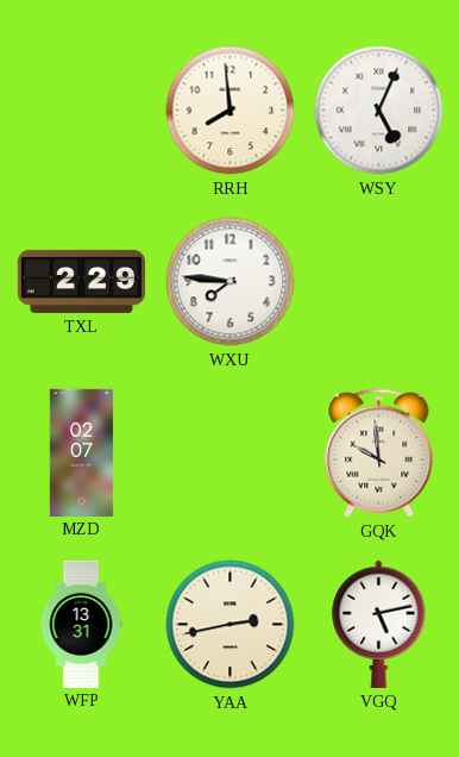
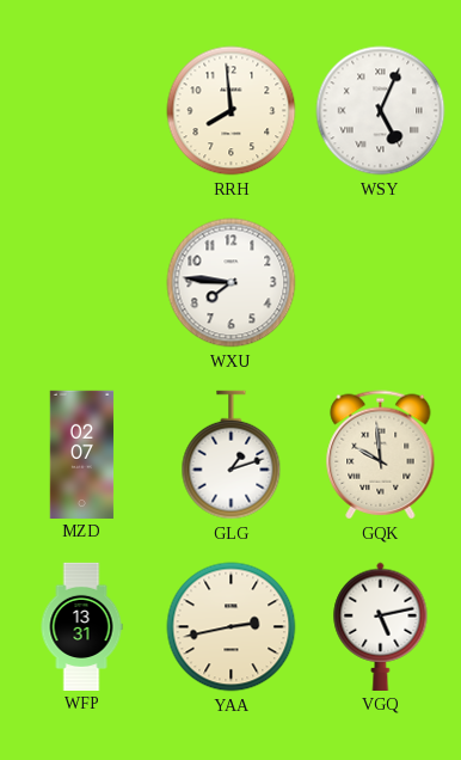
TXL: 2:29 -> none (81, 281)
GLG: none -> 1:12 (232, 455)
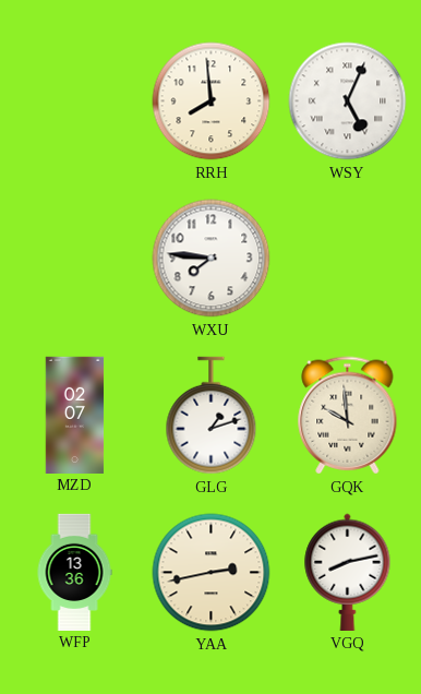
WFP: 13:31 -> 13:36 (74, 572)
VGQ: 5:13 -> 8:13 (348, 572)
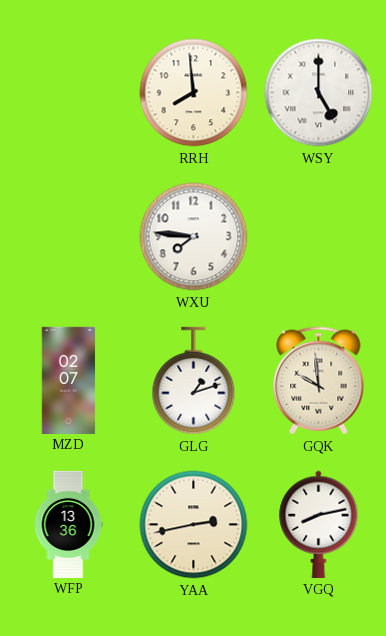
WSY: 5:04 -> 5:00 (319, 93)
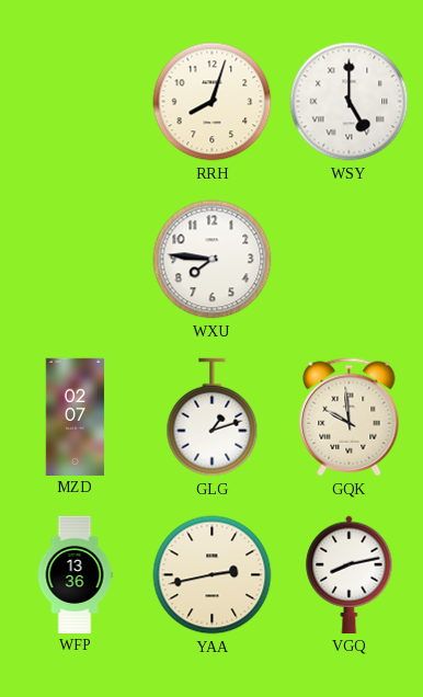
RRH: 7:59 -> 8:03 (213, 102)
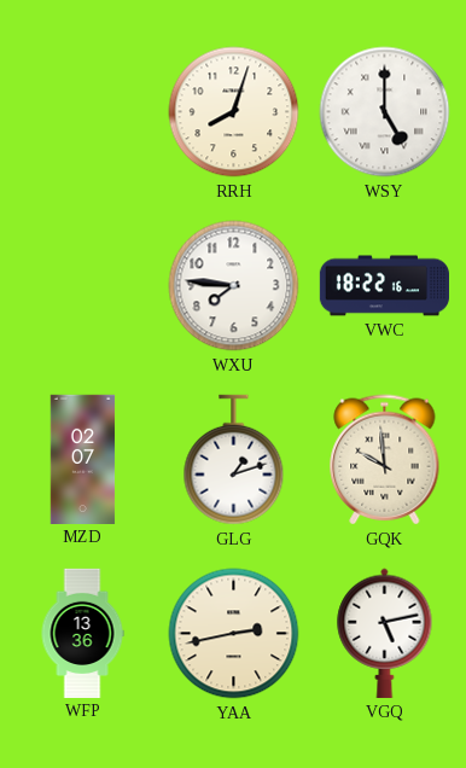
VWC: none -> 18:22 (384, 286)
VGQ: 8:13 -> 5:13 (385, 633)
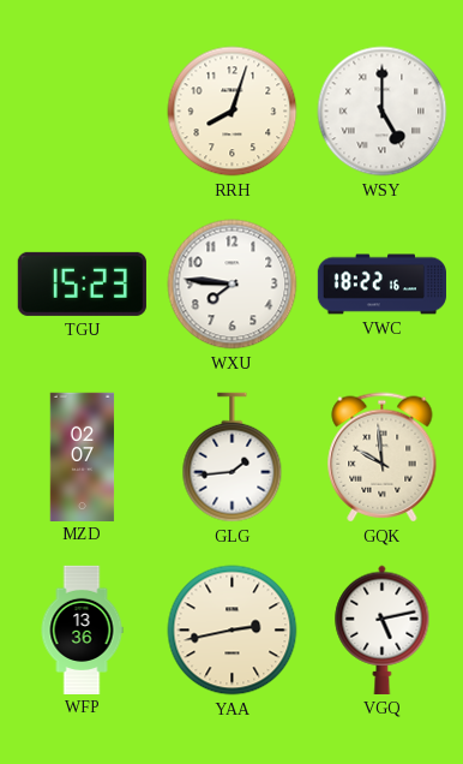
TGU: none -> 15:23 (82, 283)
GLG: 1:12 -> 1:44 (233, 458)
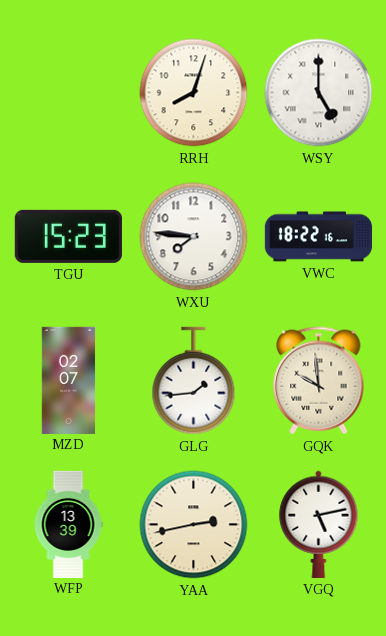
WFP: 13:36 -> 13:39 (68, 524)
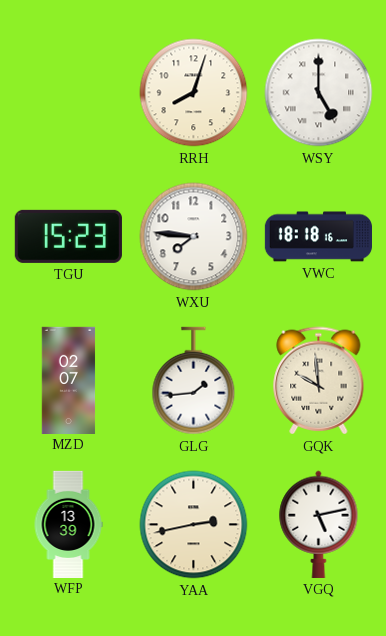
VWC: 18:22 -> 18:18 (318, 237)
